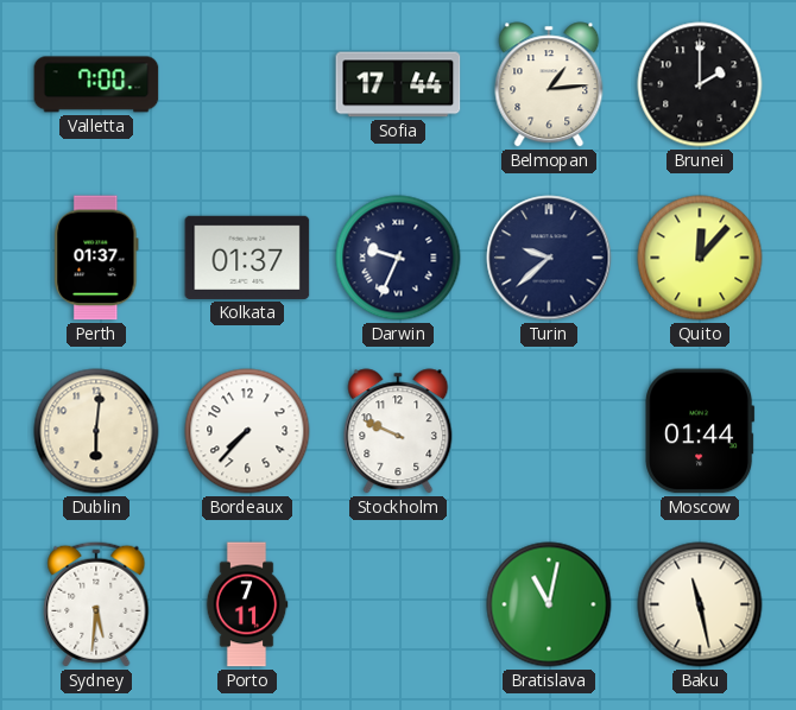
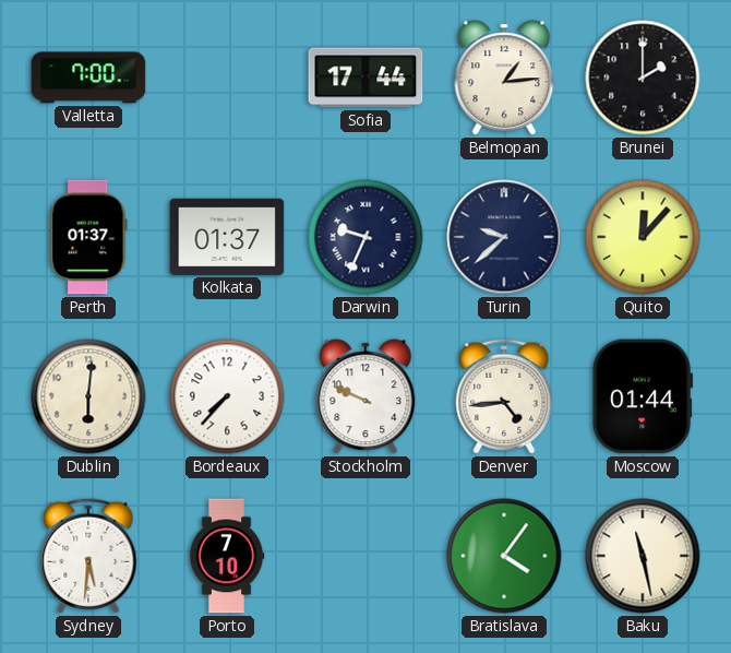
Denver: none -> 4:44 (504, 396)
Porto: 7:11 -> 7:10 (227, 556)
Bratislava: 11:02 -> 4:06 (504, 556)
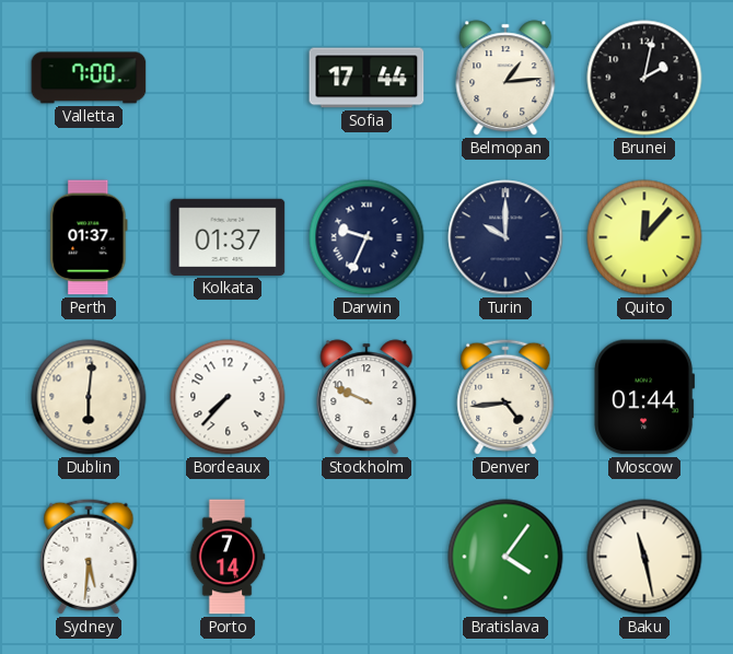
Brunei: 2:00 -> 2:02 (644, 78)
Turin: 9:38 -> 10:00 (505, 237)
Porto: 7:10 -> 7:14 (228, 557)
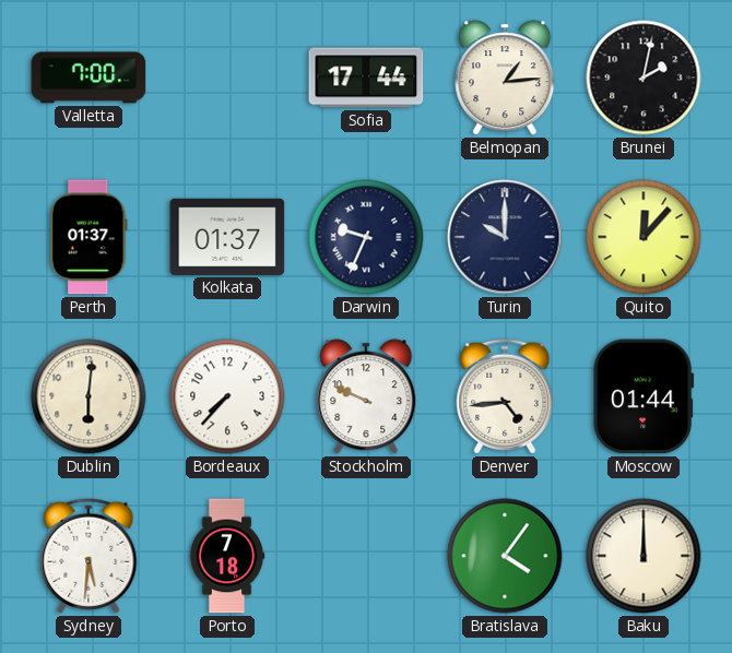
Porto: 7:14 -> 7:18 (227, 556)
Baku: 11:28 -> 12:00 (644, 556)
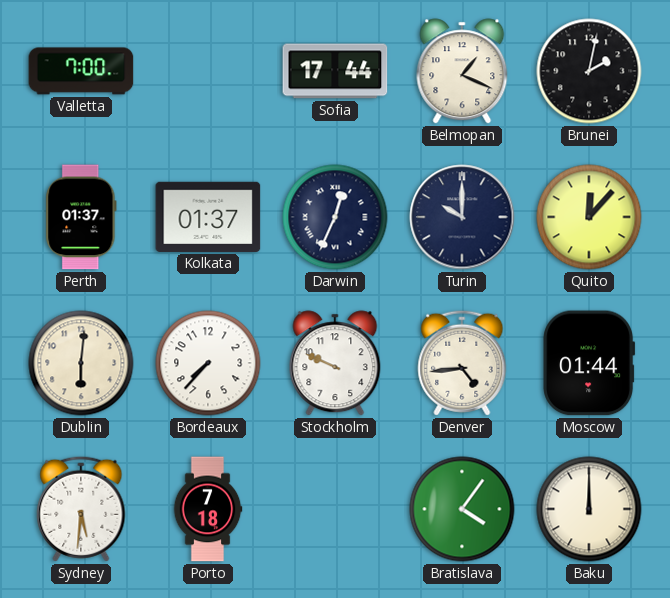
Belmopan: 1:14 -> 1:19 (462, 71)
Darwin: 9:34 -> 12:34 (335, 217)
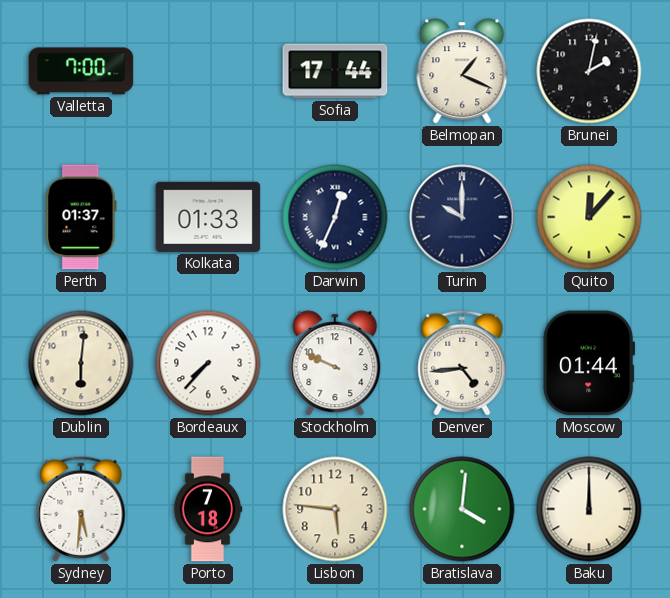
Kolkata: 01:37 -> 01:33 (208, 217)
Lisbon: none -> 5:46 (335, 509)
Bratislava: 4:06 -> 4:01 (462, 509)
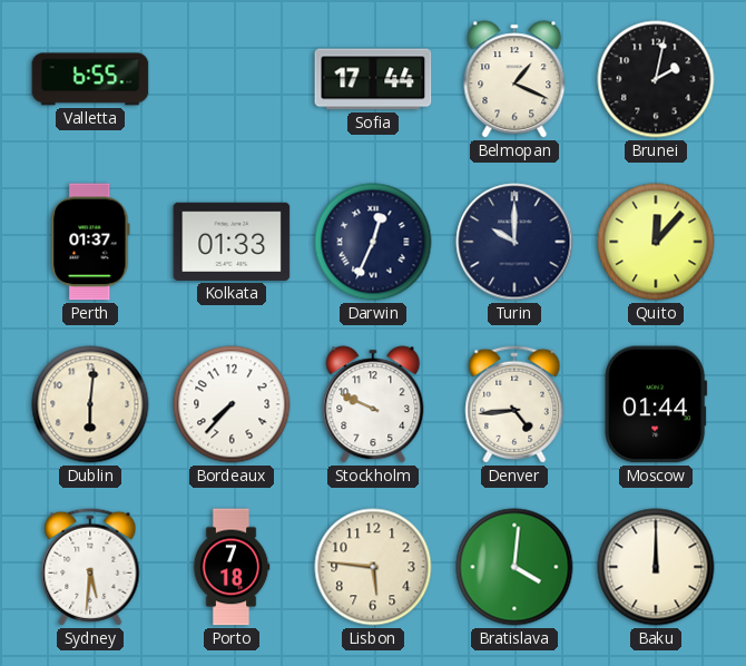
Valletta: 7:00 -> 6:55 (90, 79)
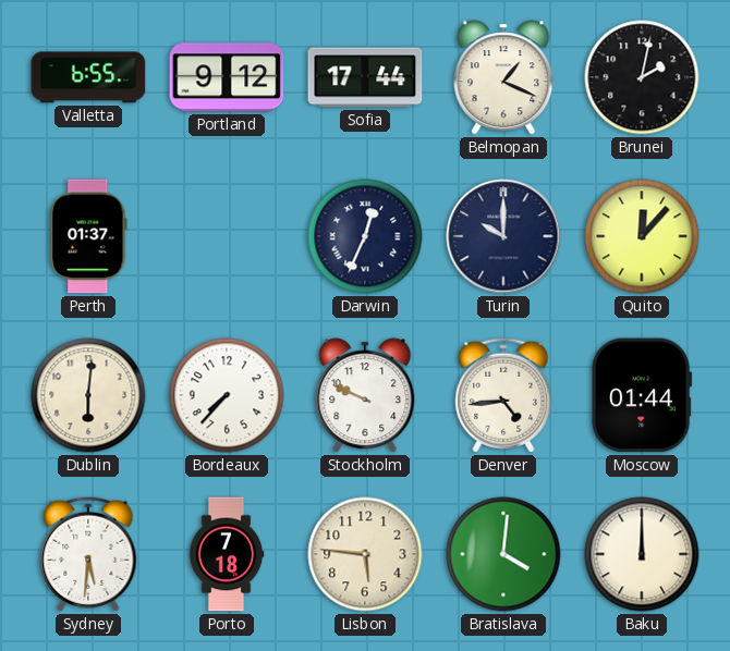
Portland: none -> 9:12 (227, 77)
Kolkata: 01:33 -> none (232, 242)
